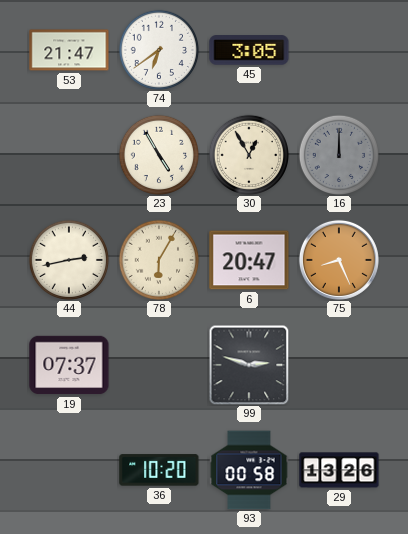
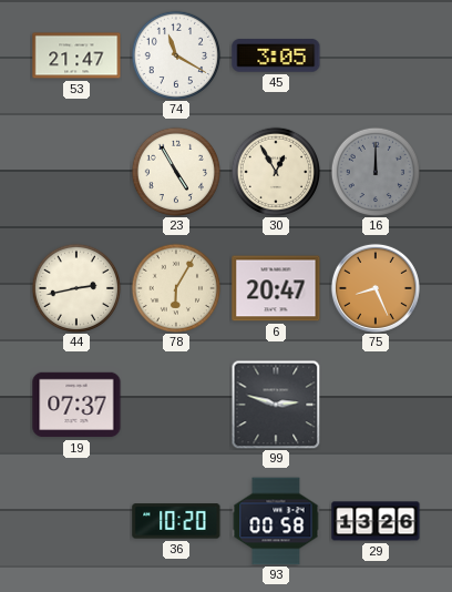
74: 6:39 -> 11:20 (175, 54)
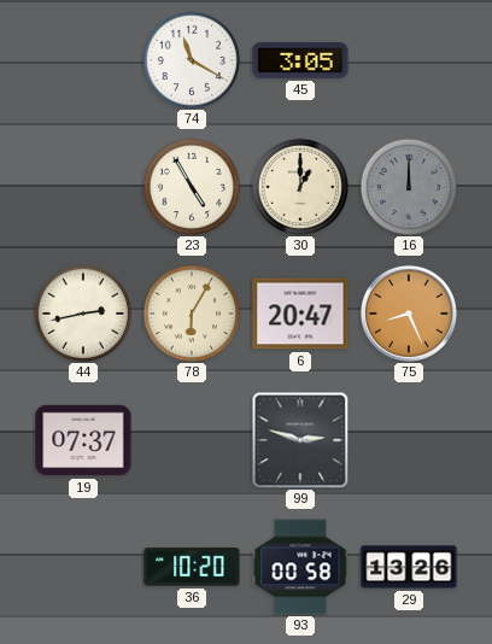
53: 21:47 -> none (76, 55)
30: 12:55 -> 1:00 (299, 186)
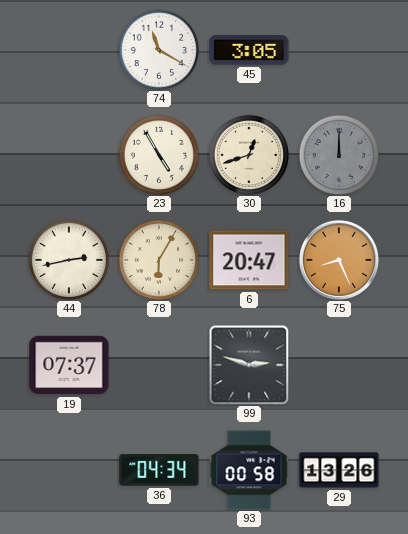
30: 1:00 -> 12:42 (248, 154)
36: 10:20 -> 04:34 (159, 470)
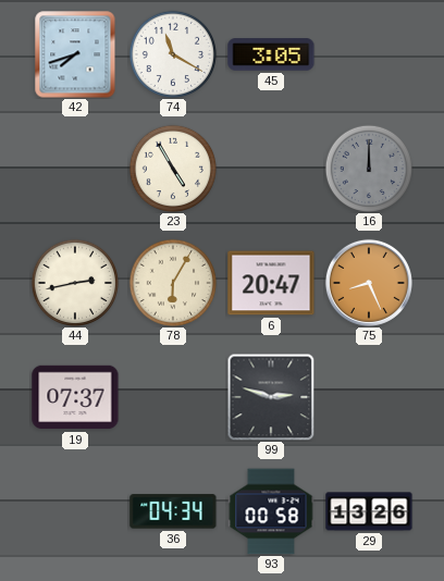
42: none -> 7:42 (75, 54)
30: 12:42 -> none (248, 154)
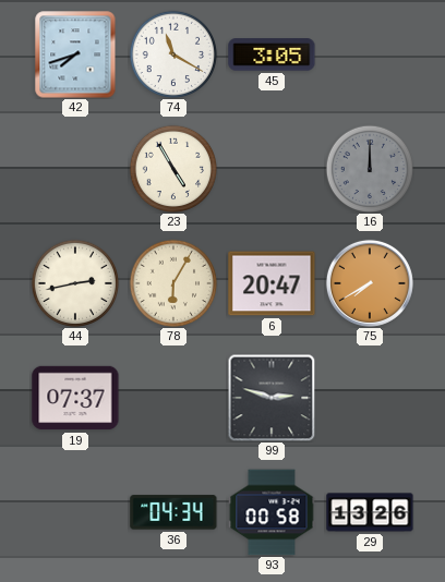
75: 8:26 -> 7:40 (370, 283)
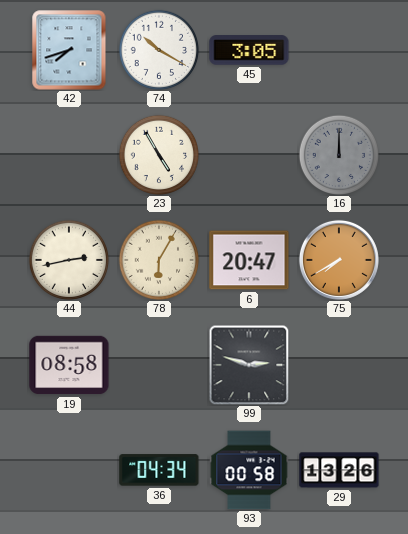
74: 11:20 -> 10:20 (158, 49)
19: 07:37 -> 08:58 (69, 365)
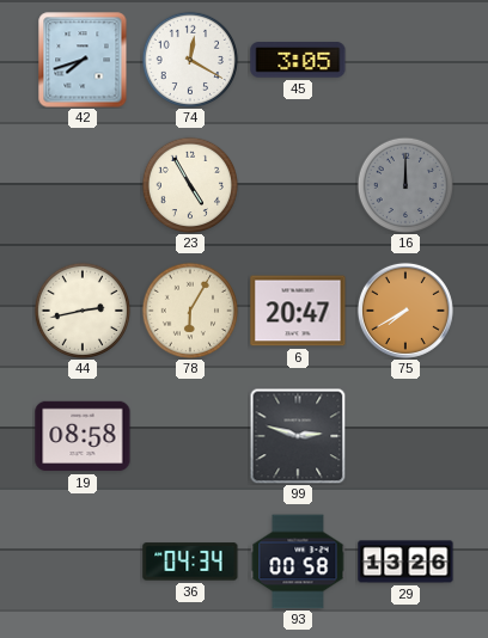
74: 10:20 -> 12:20 (189, 59)
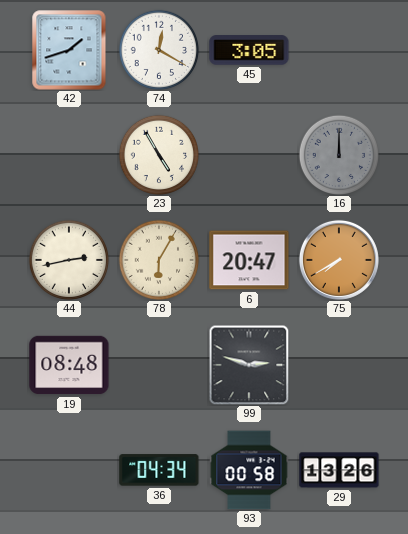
42: 7:42 -> 1:42 (69, 50)
19: 08:58 -> 08:48 (69, 365)
